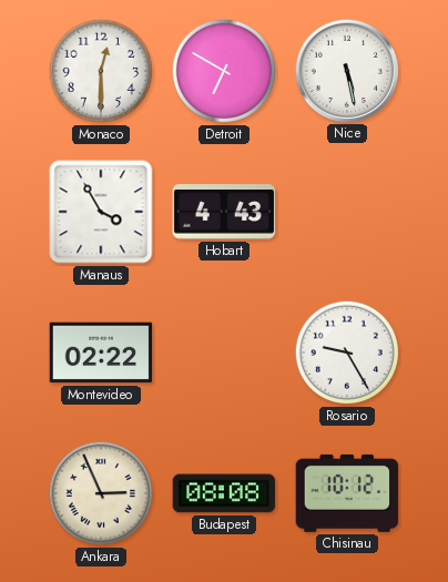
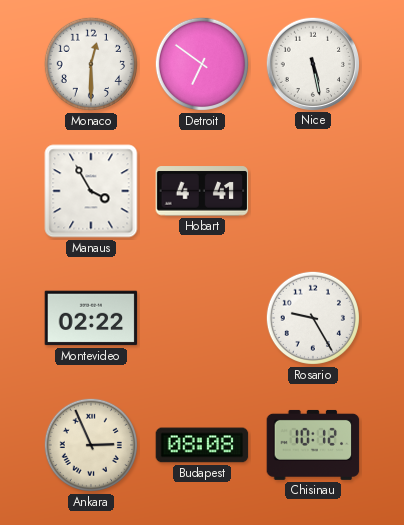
Detroit: 6:50 -> 6:51 (202, 64)
Hobart: 4:43 -> 4:41 (202, 191)
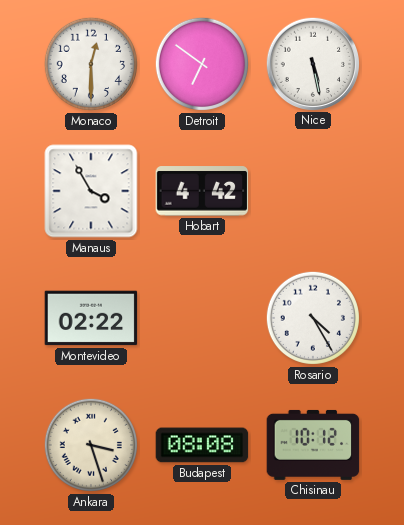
Hobart: 4:41 -> 4:42 (202, 191)
Rosario: 9:25 -> 4:25 (313, 318)
Ankara: 2:56 -> 3:27 (91, 445)
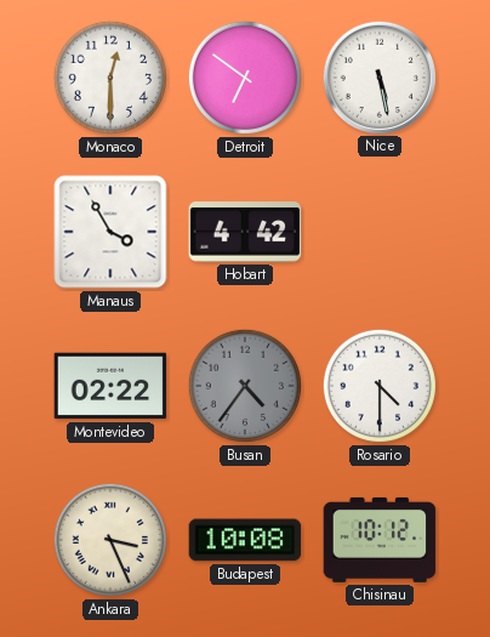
Busan: none -> 4:36 (245, 386)
Rosario: 4:25 -> 4:30 (380, 386)
Ankara: 3:27 -> 3:26 (110, 540)
Budapest: 08:08 -> 10:08 (245, 540)
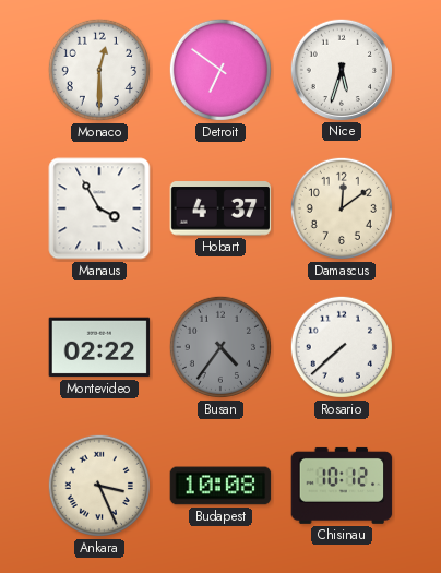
Nice: 5:28 -> 5:33 (341, 69)
Hobart: 4:42 -> 4:37 (221, 208)
Damascus: none -> 12:09 (342, 208)
Rosario: 4:30 -> 7:38 (342, 347)
